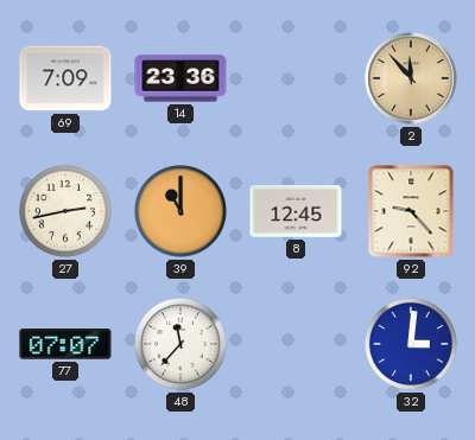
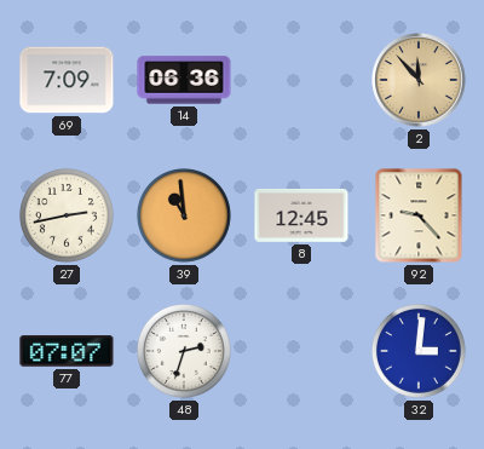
14: 23:36 -> 06:36 (184, 80)
39: 11:00 -> 10:59 (184, 215)
48: 11:37 -> 2:33 (184, 351)
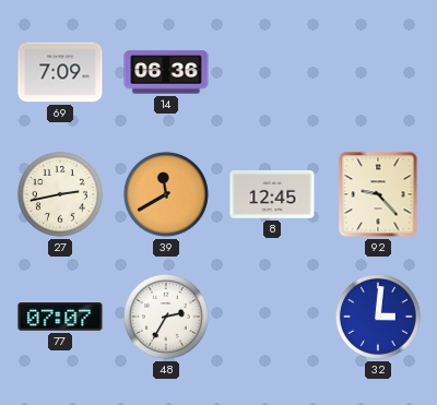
2: 11:53 -> none (419, 80)
39: 10:59 -> 11:40 (166, 194)
48: 2:33 -> 2:35 (166, 317)
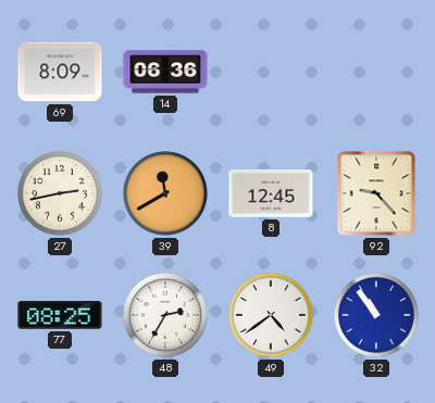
69: 7:09 -> 8:09 (60, 72)
77: 07:07 -> 08:25 (60, 315)
49: none -> 4:39 (271, 315)
32: 3:01 -> 10:54 (376, 315)
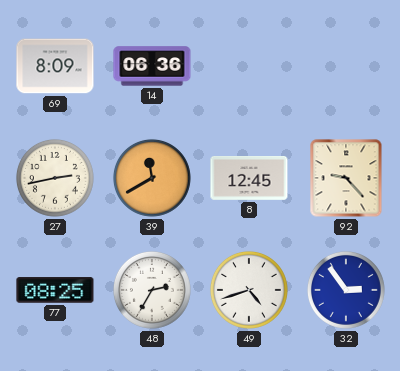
49: 4:39 -> 4:42 (249, 290)
32: 10:54 -> 2:54 (346, 290)
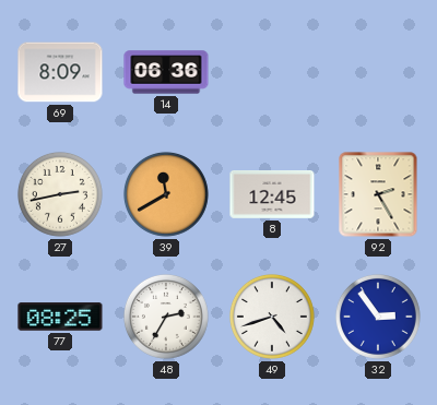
92: 9:23 -> 2:25 (378, 194)
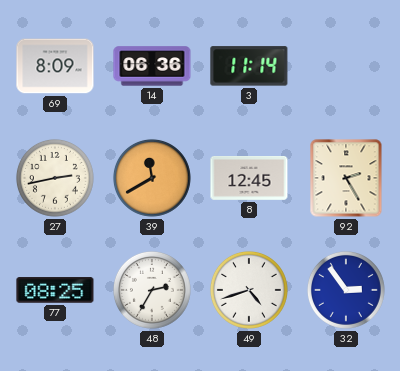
3: none -> 11:14 (249, 66)
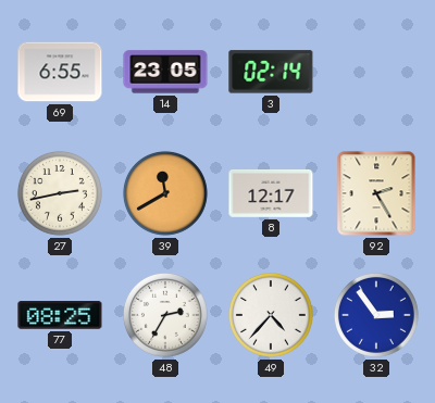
69: 8:09 -> 6:55 (60, 72)
14: 06:36 -> 23:05 (165, 72)
3: 11:14 -> 02:14 (271, 72)
8: 12:45 -> 12:17 (271, 194)
49: 4:42 -> 4:37 (271, 315)
